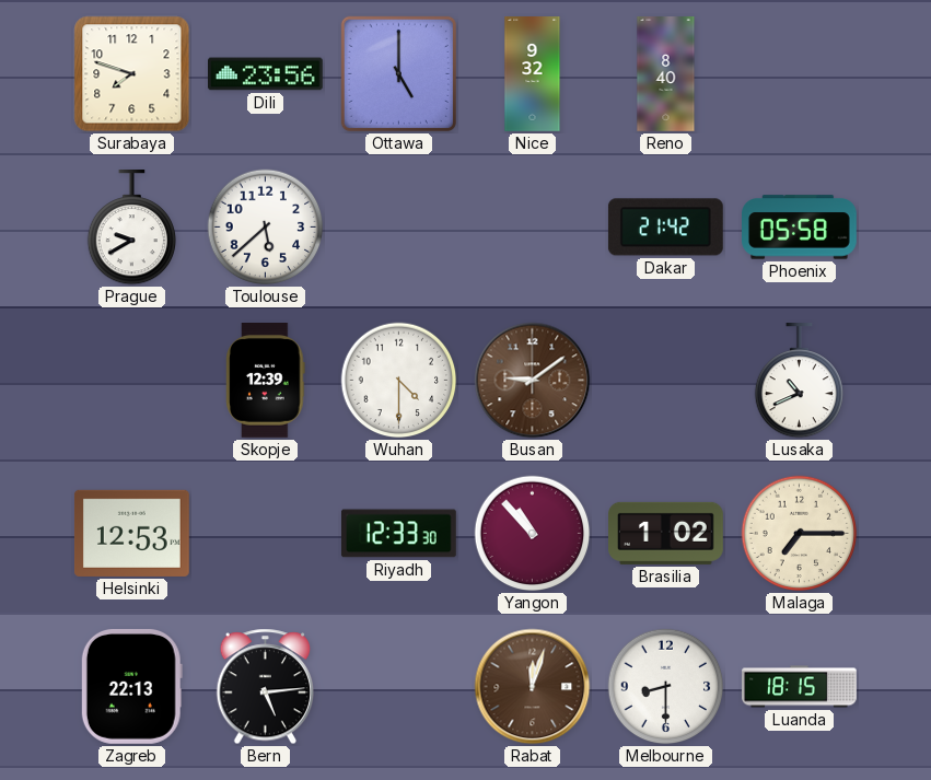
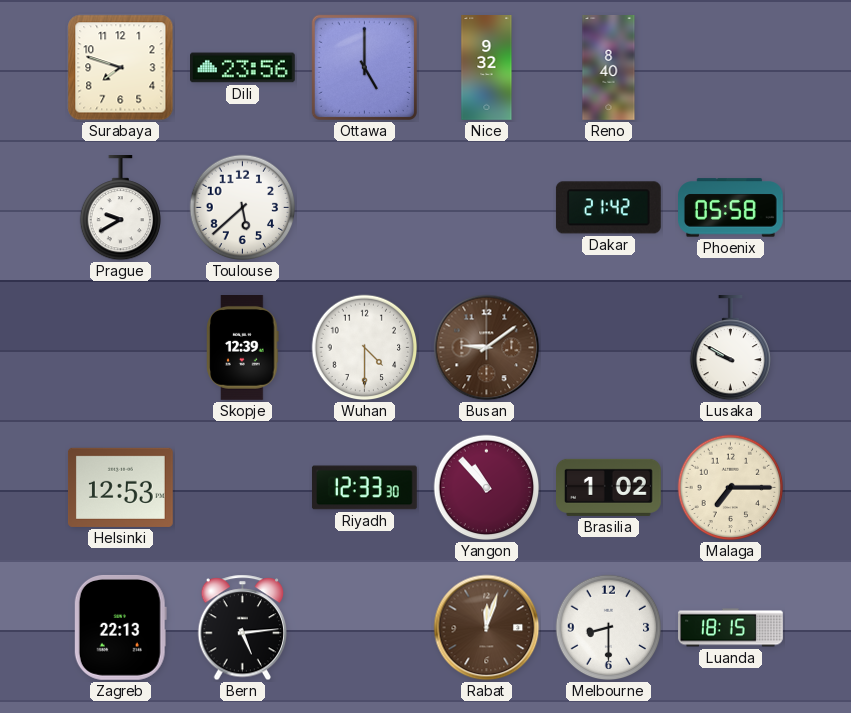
Lusaka: 10:41 -> 9:50 (730, 349)
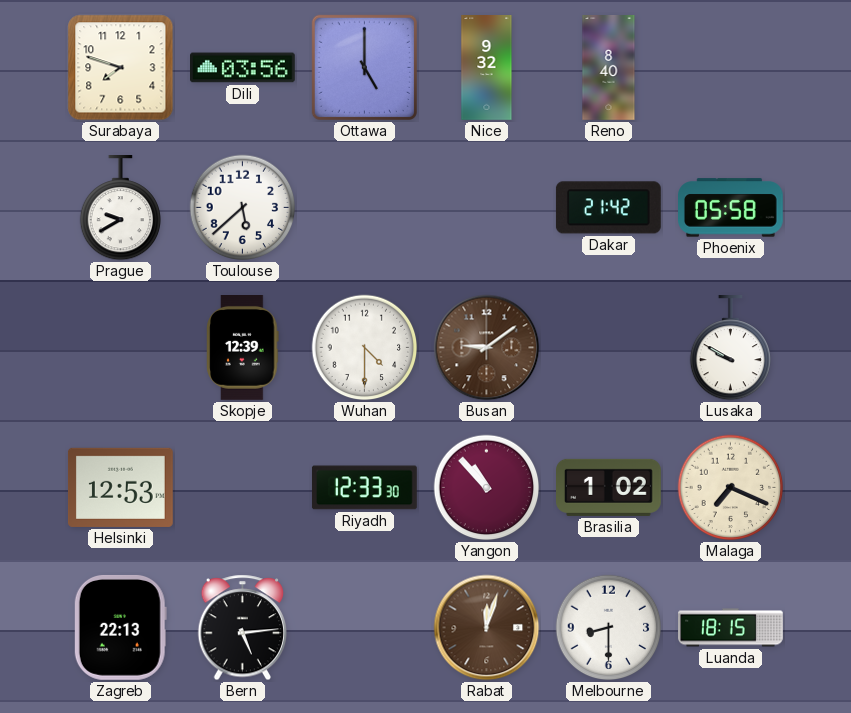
Dili: 23:56 -> 03:56 (243, 68)
Malaga: 7:15 -> 7:19 (731, 488)
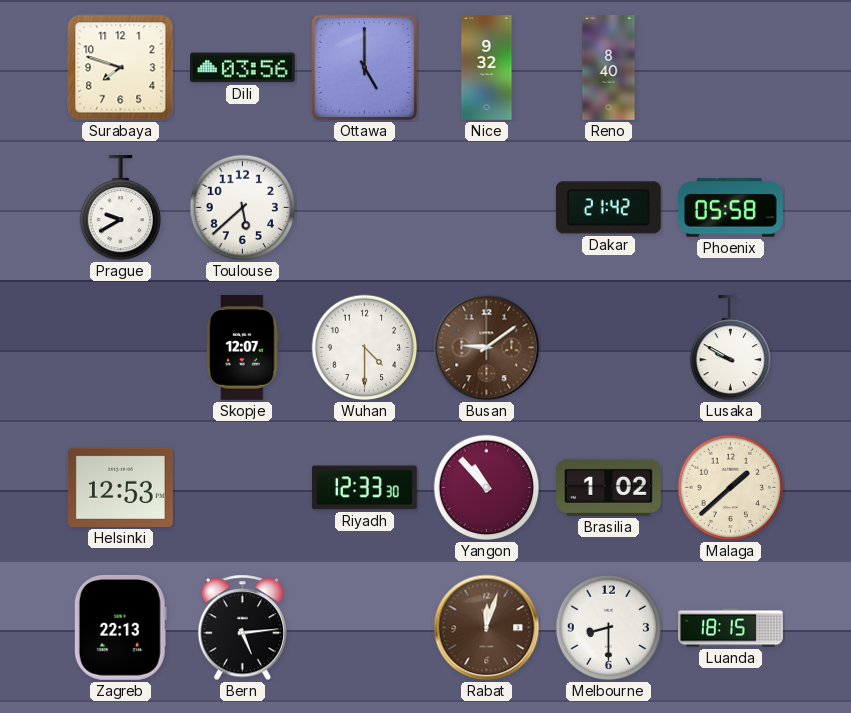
Skopje: 12:39 -> 12:07 (243, 348)
Malaga: 7:19 -> 1:38 (731, 488)
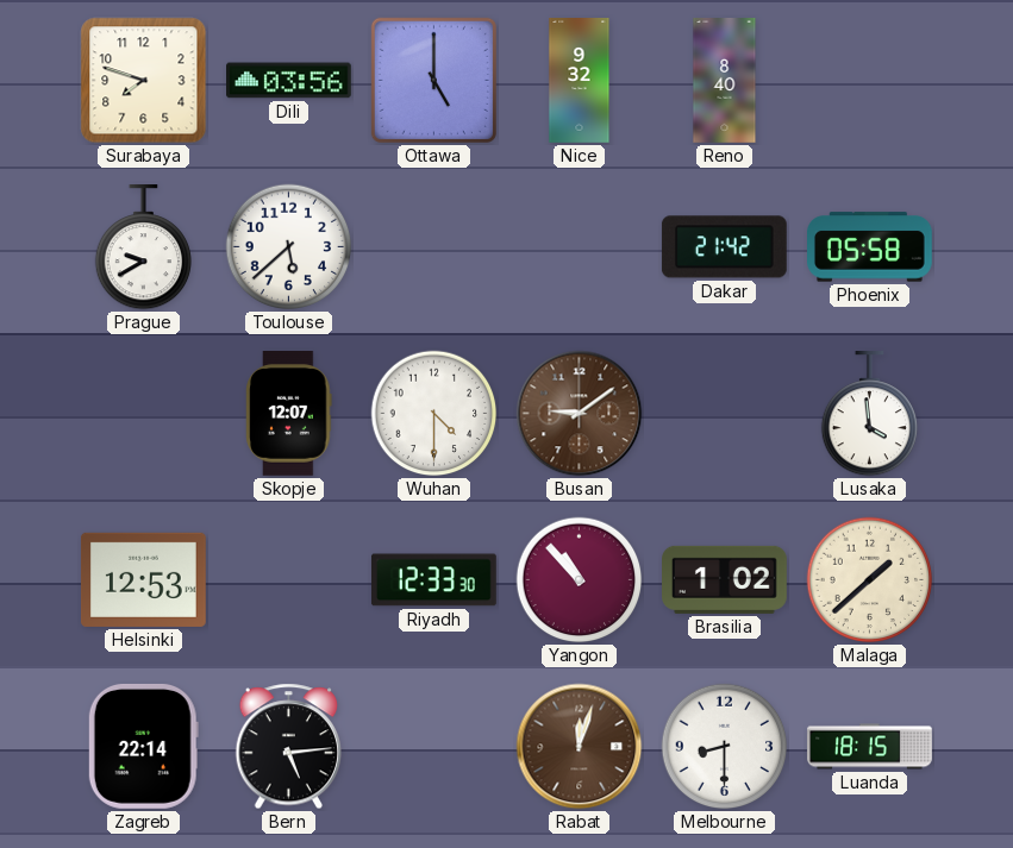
Lusaka: 9:50 -> 3:59 (869, 415)
Zagreb: 22:13 -> 22:14 (143, 746)
